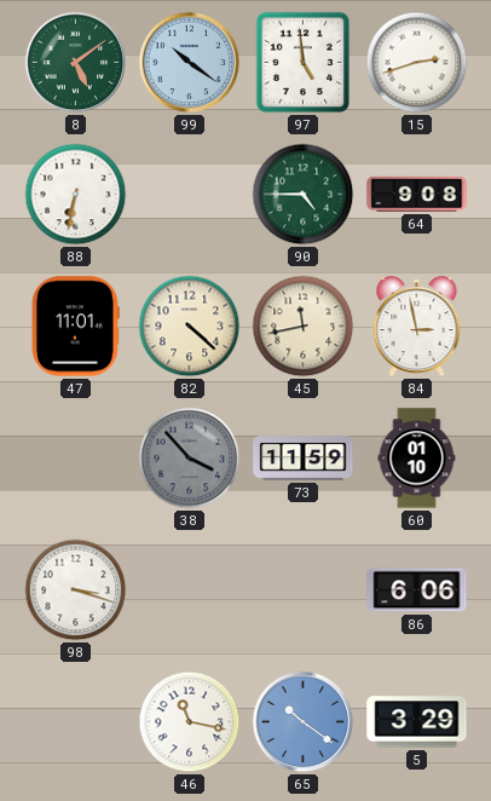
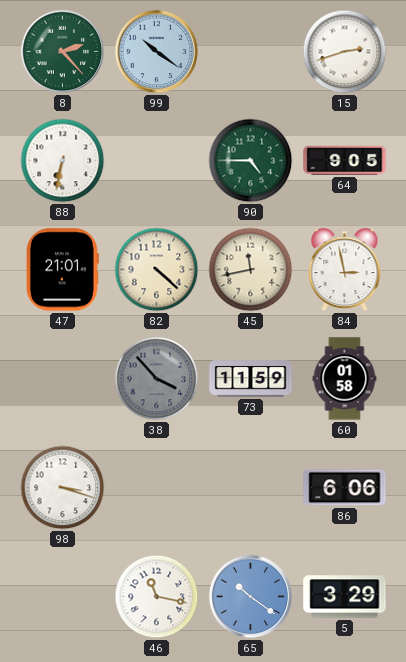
8: 5:09 -> 2:23 (63, 52)
97: 4:59 -> none (304, 63)
64: 9:08 -> 9:05 (345, 160)
47: 11:01 -> 21:01 (62, 270)
60: 01:10 -> 01:58 (345, 379)
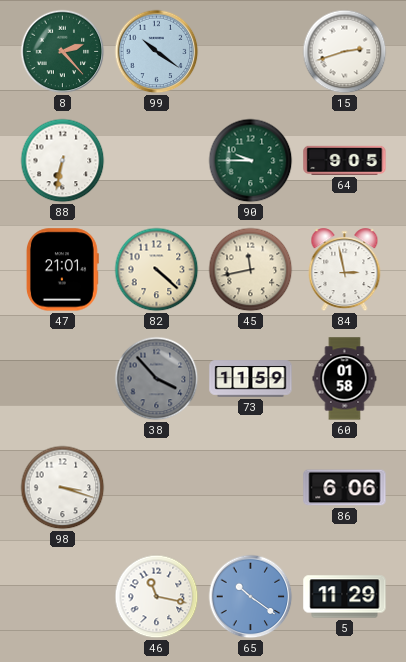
90: 4:45 -> 9:45 (251, 161)
5: 3:29 -> 11:29 (345, 597)
